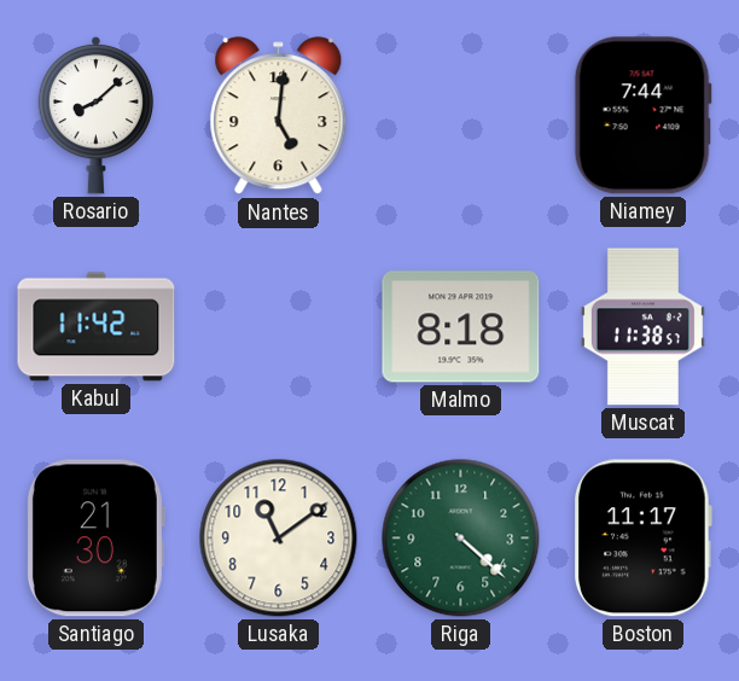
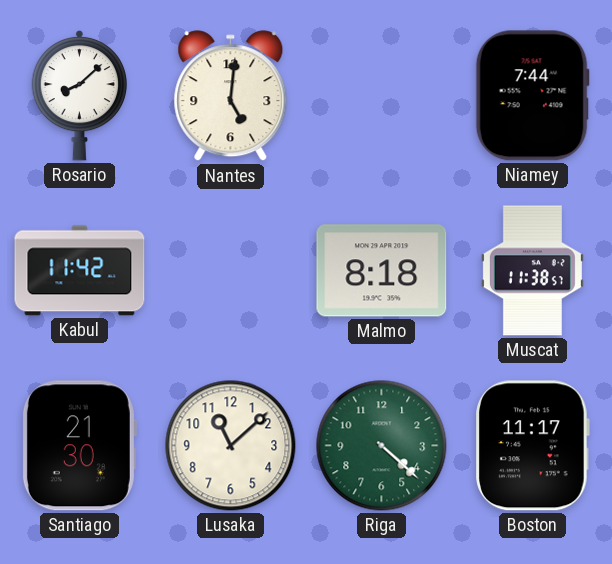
Lusaka: 11:09 -> 11:08 (231, 446)
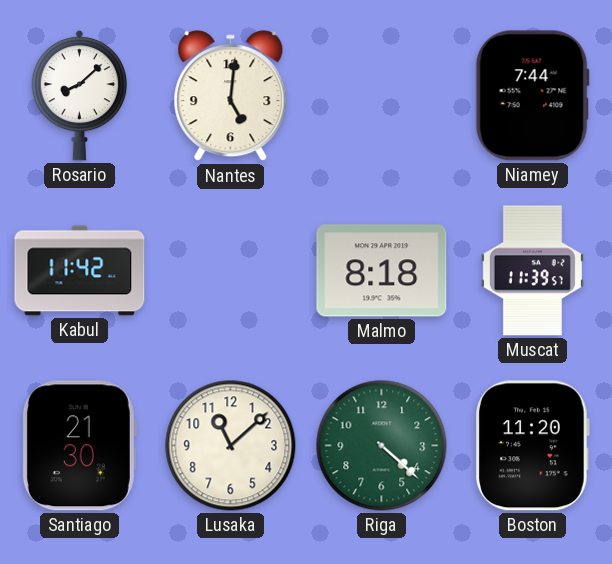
Muscat: 11:38 -> 11:39 (532, 271)
Boston: 11:17 -> 11:20 (532, 446)
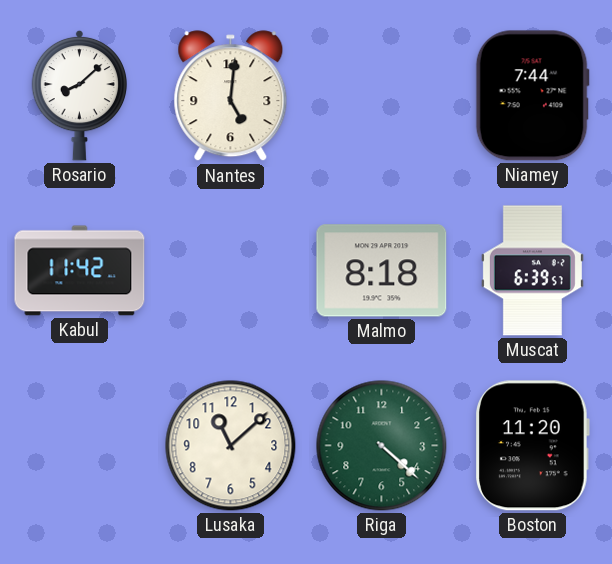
Muscat: 11:39 -> 6:39 (532, 271)
Santiago: 21:30 -> none (79, 446)
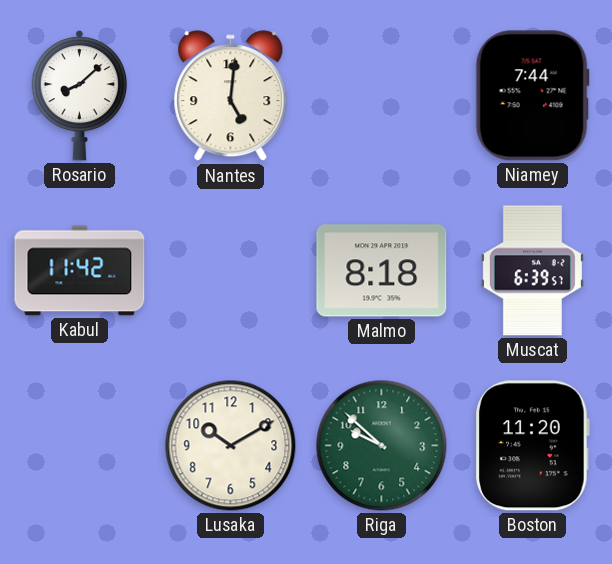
Lusaka: 11:08 -> 10:10 (231, 446)
Riga: 4:22 -> 9:52 (382, 446)
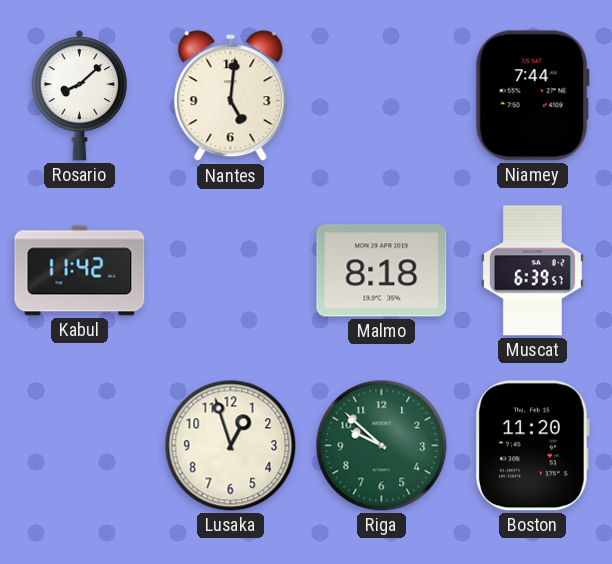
Lusaka: 10:10 -> 12:57 (231, 446)
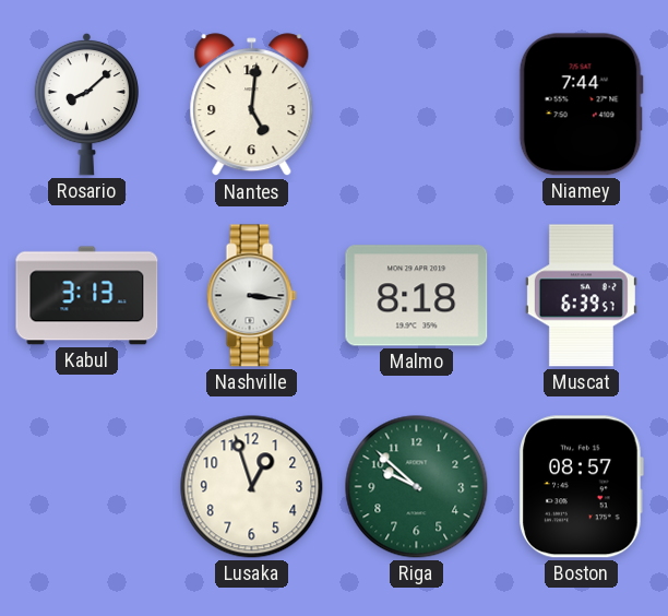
Kabul: 11:42 -> 3:13 (87, 296)
Nashville: none -> 3:16 (251, 296)
Boston: 11:20 -> 08:57 (581, 487)
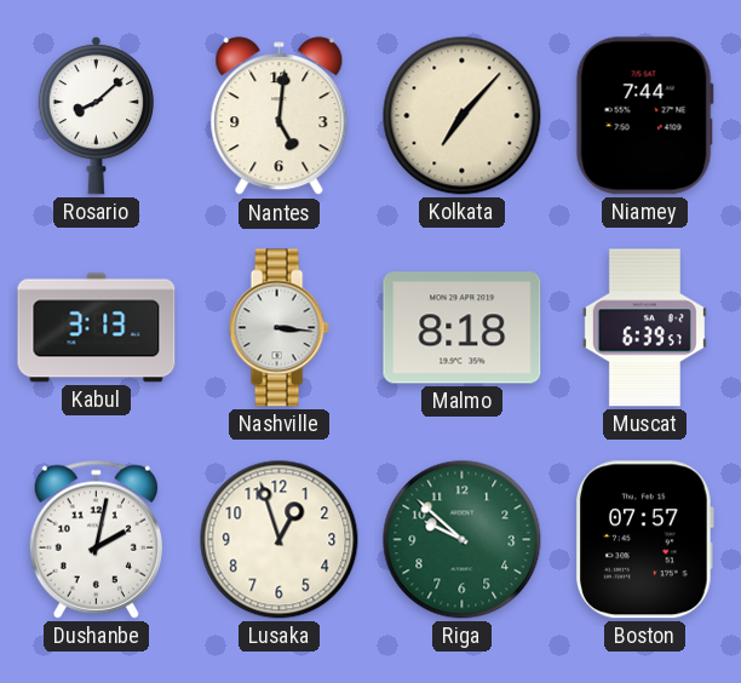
Kolkata: none -> 7:07 (463, 116)
Dushanbe: none -> 2:02 (96, 539)
Boston: 08:57 -> 07:57 (644, 540)
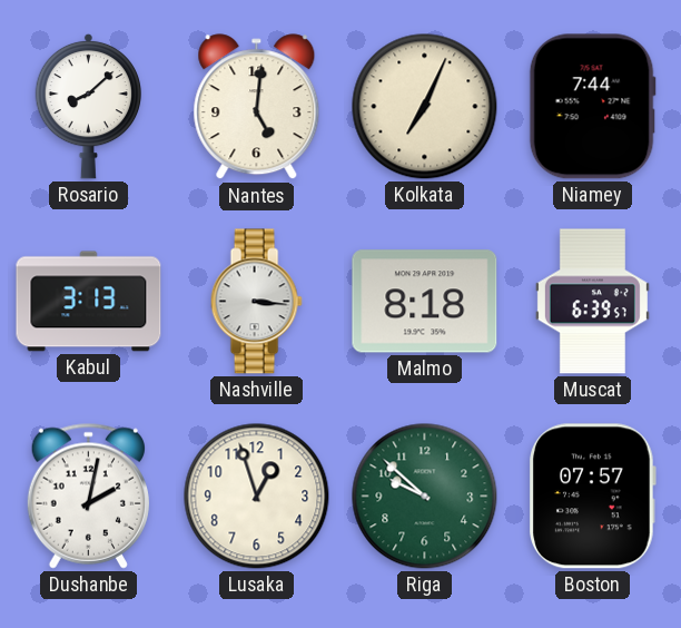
Kolkata: 7:07 -> 7:04 (425, 107)
